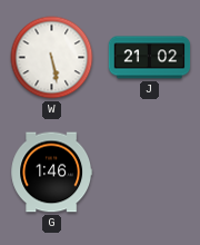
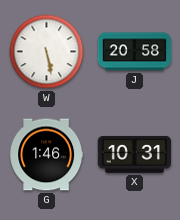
J: 21:02 -> 20:58 (135, 52)
X: none -> 10:31 (135, 154)
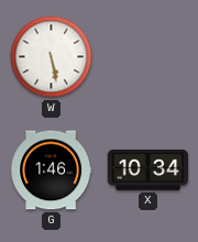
J: 20:58 -> none (135, 52)
X: 10:31 -> 10:34 (148, 169)
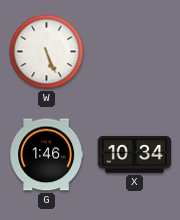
W: 5:28 -> 5:26 (47, 52)
